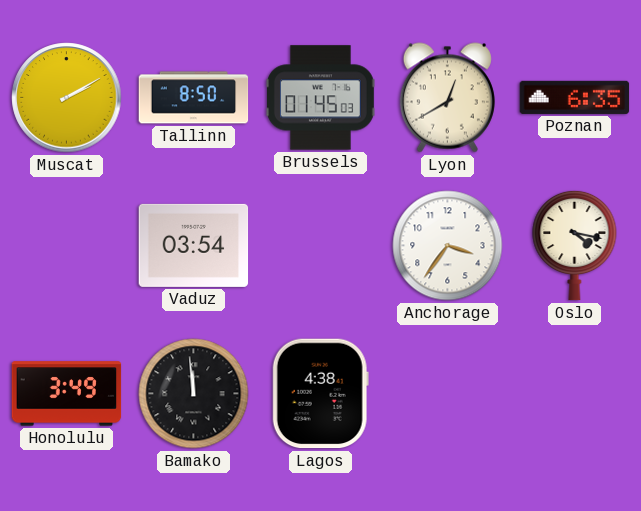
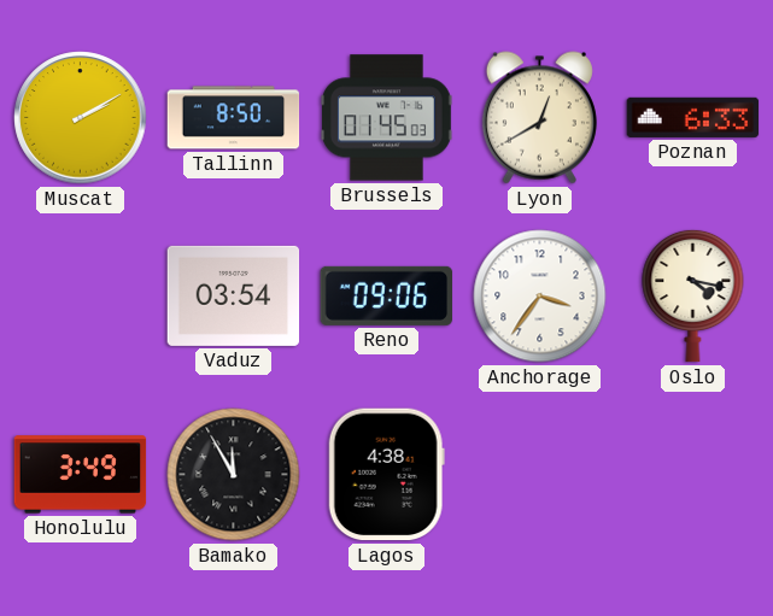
Poznan: 6:35 -> 6:33 (693, 117)
Reno: none -> 09:06 (387, 295)
Bamako: 11:59 -> 11:55 (234, 475)
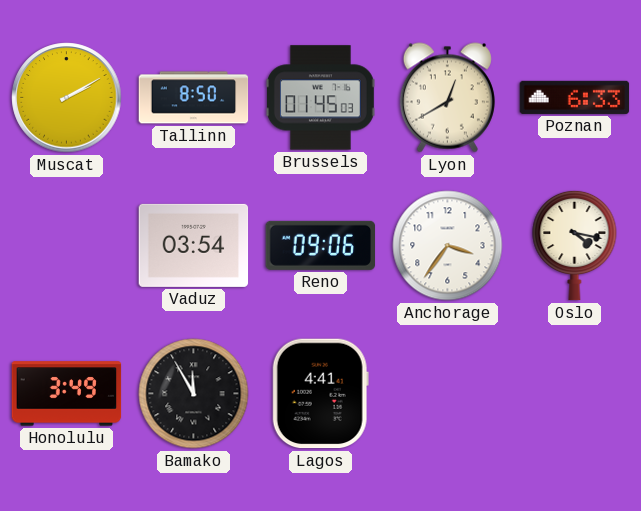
Lagos: 4:38 -> 4:41 (320, 394)
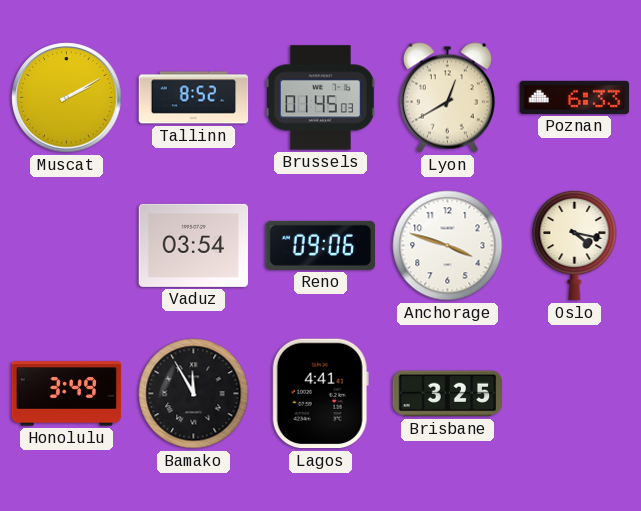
Tallinn: 8:50 -> 8:52 (194, 98)
Anchorage: 3:36 -> 3:48 (448, 246)
Brisbane: none -> 3:25 (448, 394)
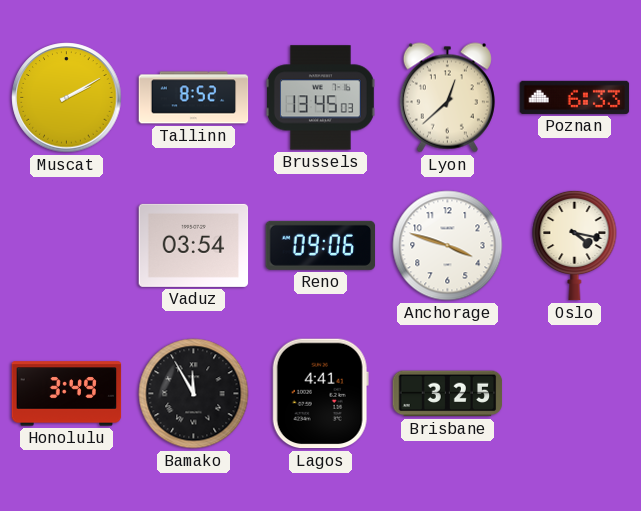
Brussels: 01:45 -> 13:45 (320, 98)
Lyon: 12:40 -> 12:38 (447, 98)
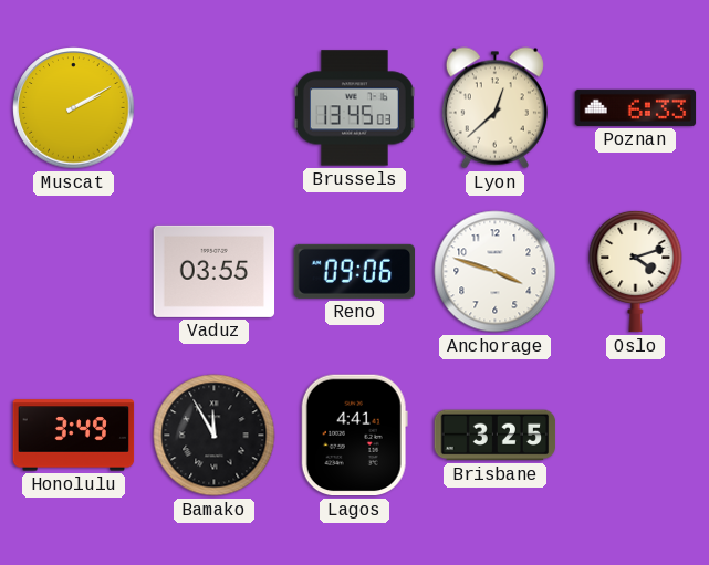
Tallinn: 8:52 -> none (194, 98)
Vaduz: 03:54 -> 03:55 (215, 271)
Oslo: 4:17 -> 4:12 (636, 271)
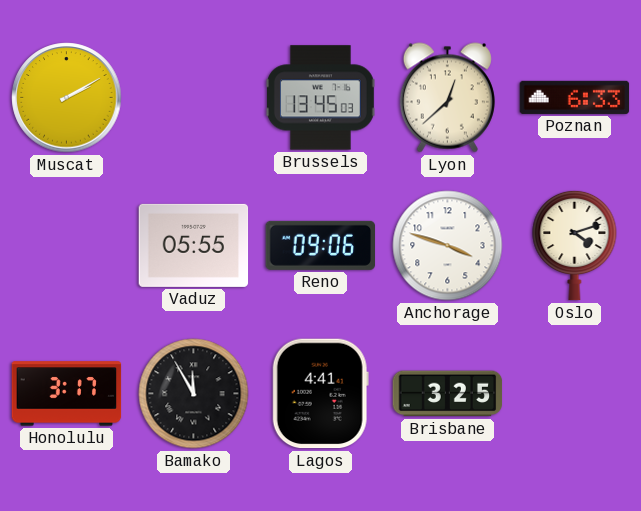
Vaduz: 03:55 -> 05:55 (194, 245)
Honolulu: 3:49 -> 3:17 (67, 394)
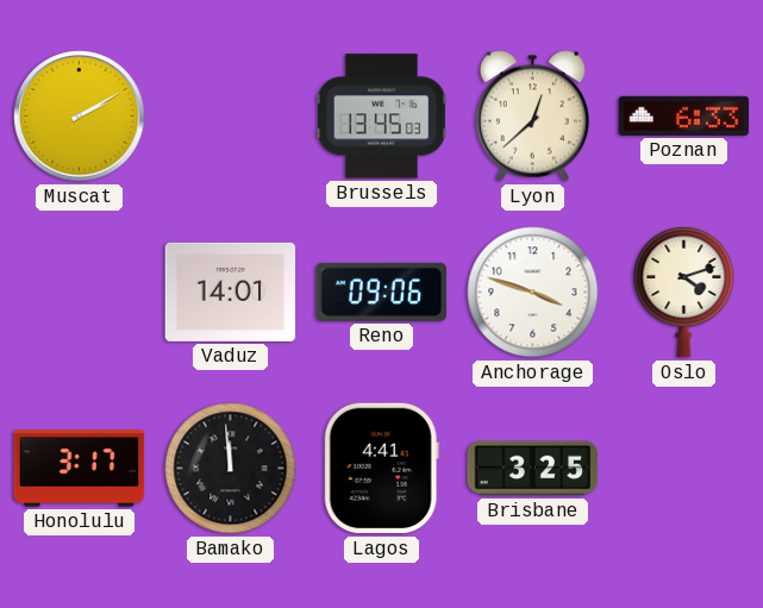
Vaduz: 05:55 -> 14:01 (231, 292)
Bamako: 11:55 -> 11:59 (231, 469)
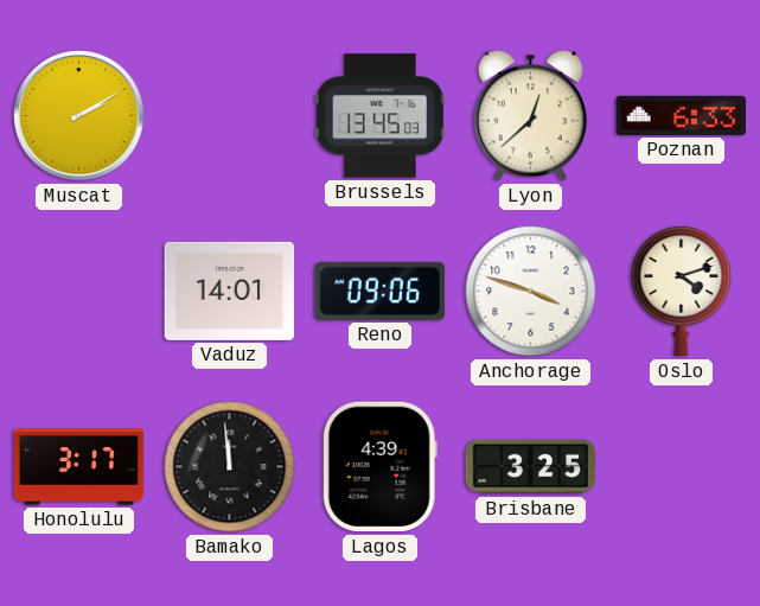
Lagos: 4:41 -> 4:39 (379, 467)
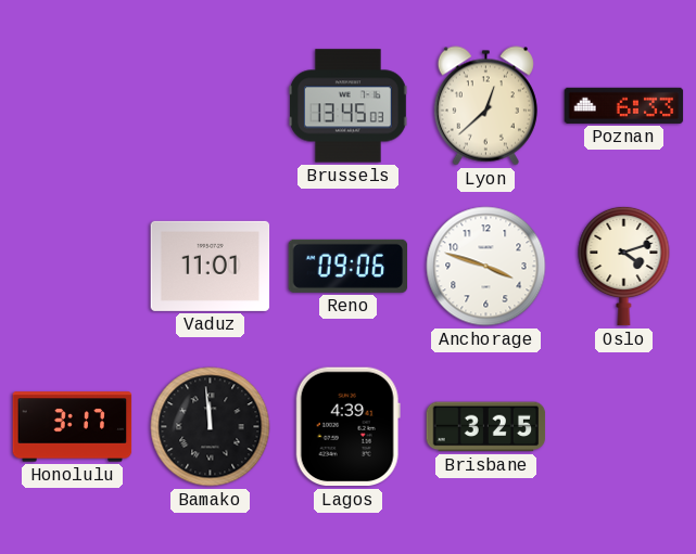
Muscat: 2:10 -> none (79, 116)
Vaduz: 14:01 -> 11:01 (211, 266)
